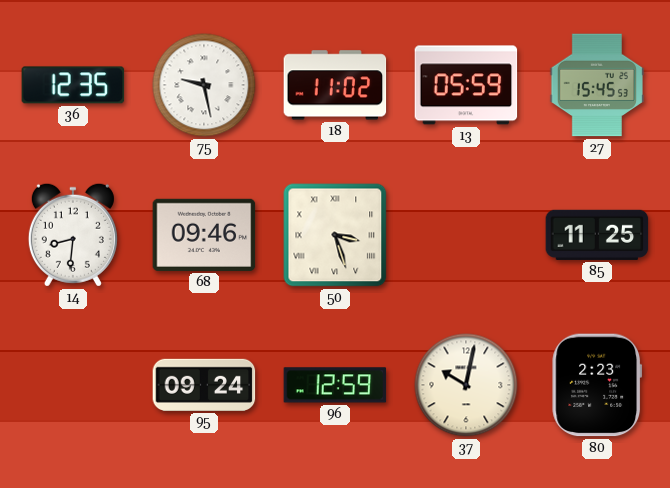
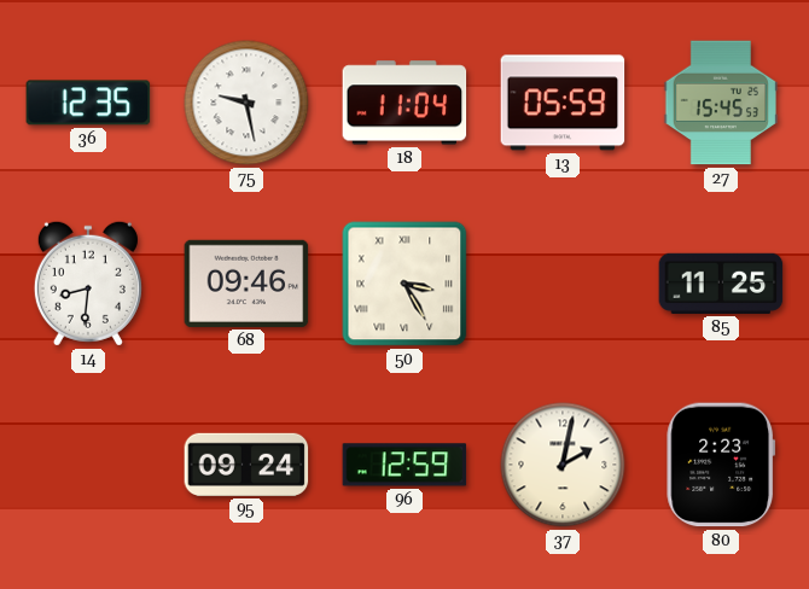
18: 11:02 -> 11:04 (405, 103)
50: 3:27 -> 3:25 (405, 284)
37: 10:02 -> 2:02 (563, 465)
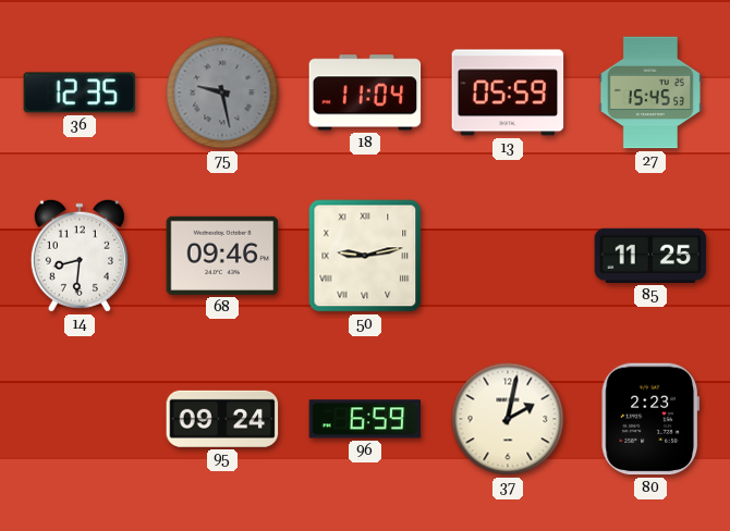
75 dial: white -> grey (222, 92)
50: 3:25 -> 9:13 (365, 256)
96: 12:59 -> 6:59 (365, 419)
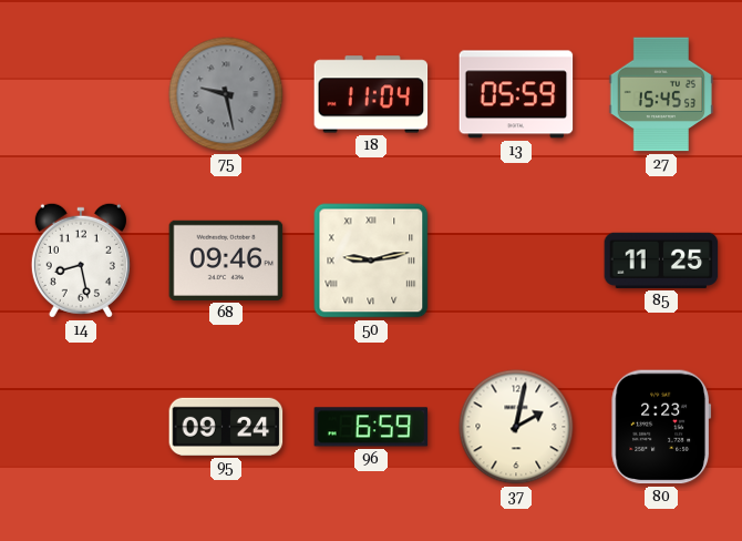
36: 12:35 -> none (80, 92)
14: 8:31 -> 8:28 (81, 261)
